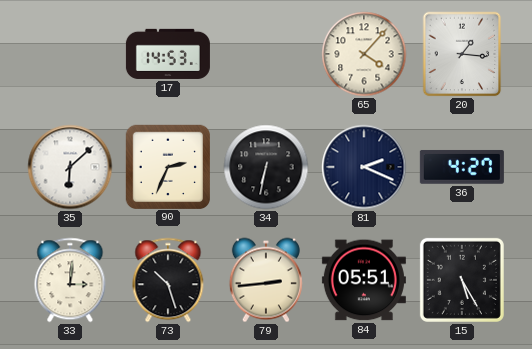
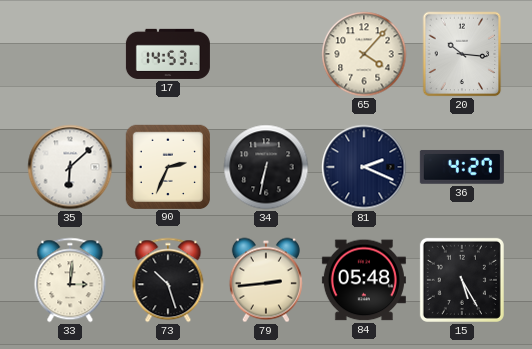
20: 1:16 -> 10:16 (462, 54)
84: 05:51 -> 05:48 (364, 280)
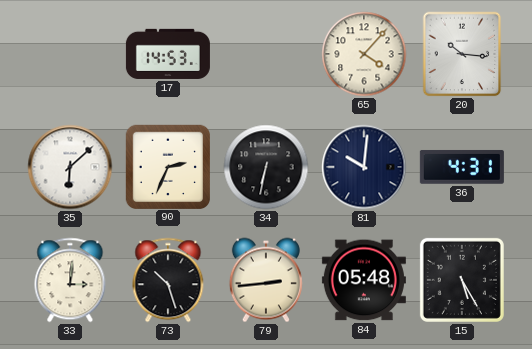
81: 2:19 -> 10:01 (364, 167)
36: 4:27 -> 4:31 (462, 167)
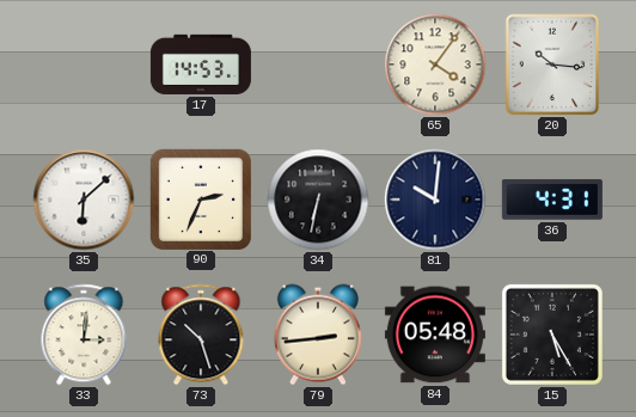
65: 4:07 -> 4:06 (435, 65)
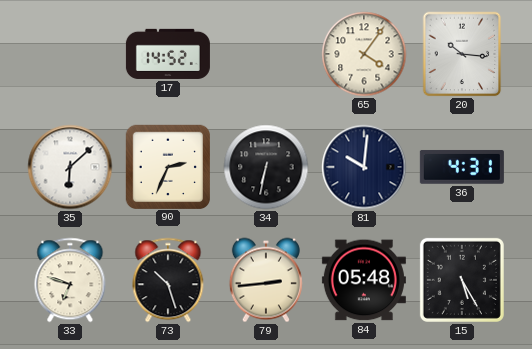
17: 14:53 -> 14:52 (168, 54)
33: 3:01 -> 6:48 (70, 280)
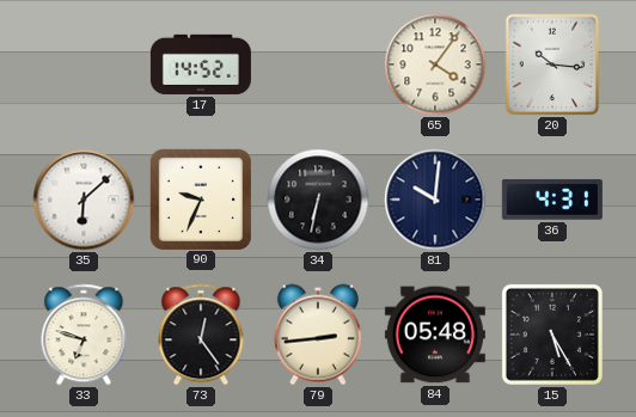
90: 2:34 -> 9:34 (200, 198)
73: 10:27 -> 12:24 (201, 335)
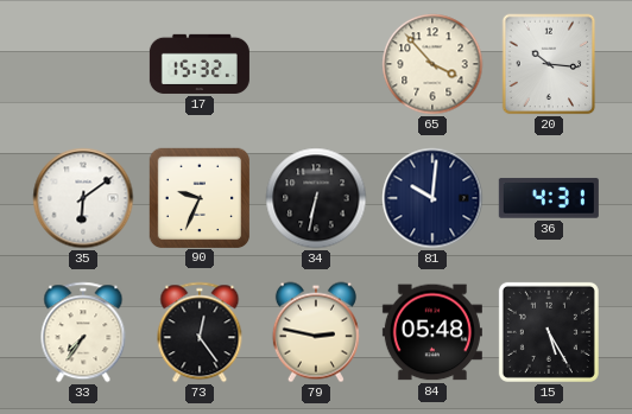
17: 14:52 -> 15:32 (200, 64)
65: 4:06 -> 3:53 (432, 64)
35: 6:08 -> 6:09 (83, 198)
33: 6:48 -> 7:36 (83, 332)
79: 2:44 -> 2:47 (316, 332)
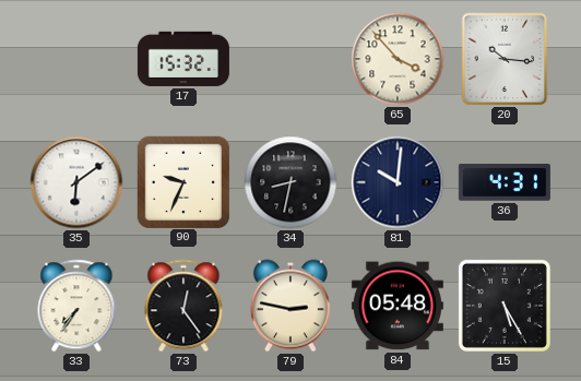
34: 6:32 -> 8:32 (290, 182)
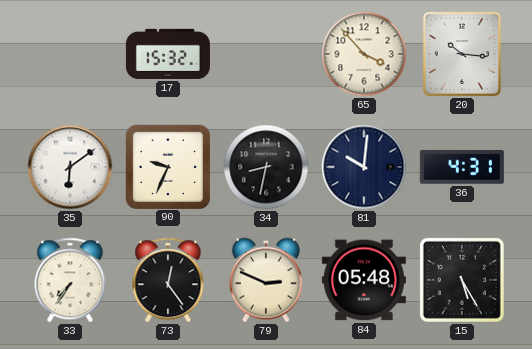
79: 2:47 -> 2:49 (266, 280)
